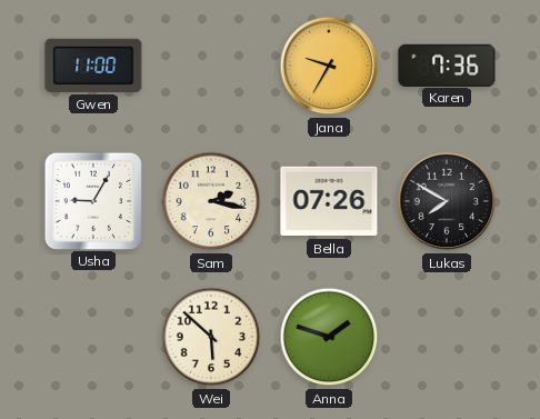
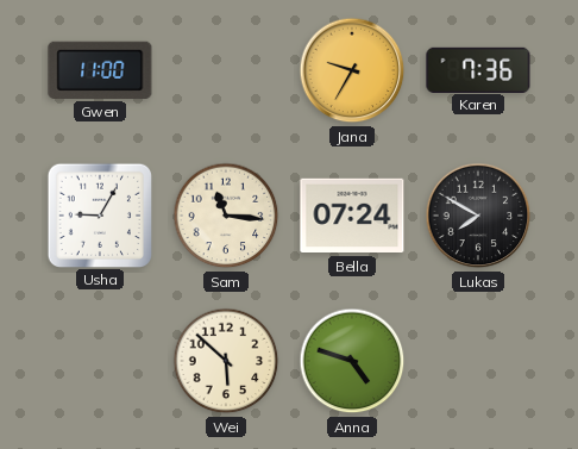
Sam: 2:17 -> 11:16 (226, 216)
Bella: 07:26 -> 07:24 (352, 216)
Anna: 1:48 -> 4:48 (352, 361)
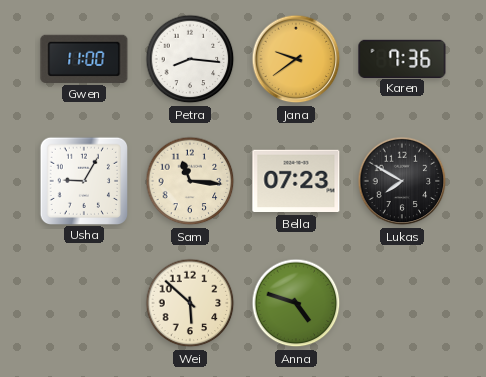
Petra: none -> 8:16 (190, 59)
Jana: 9:35 -> 9:39 (296, 59)
Bella: 07:24 -> 07:23 (296, 181)
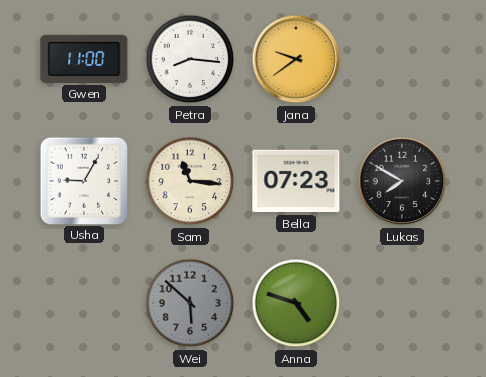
Karen: 7:36 -> none (402, 58)
Wei dial: cream -> grey (190, 303)
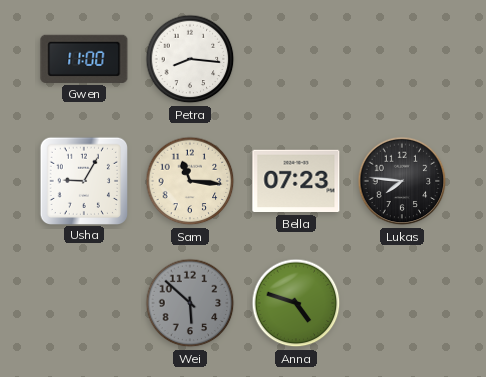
Jana: 9:39 -> none (296, 59)
Lukas: 7:50 -> 7:46 (402, 181)
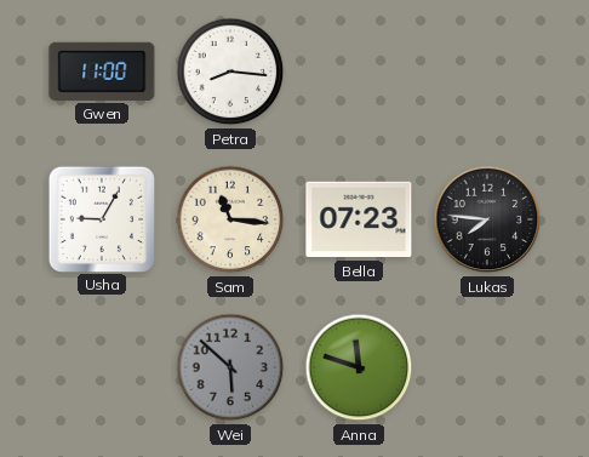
Anna: 4:48 -> 11:48 (359, 367)
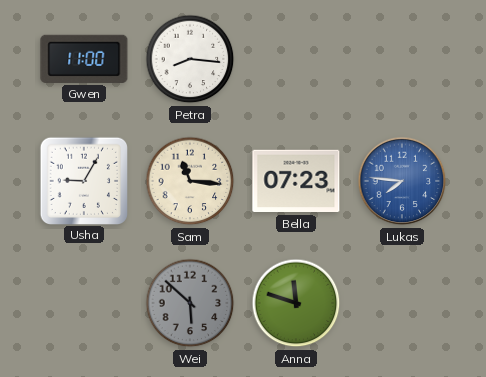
Lukas dial: black -> blue (402, 181)
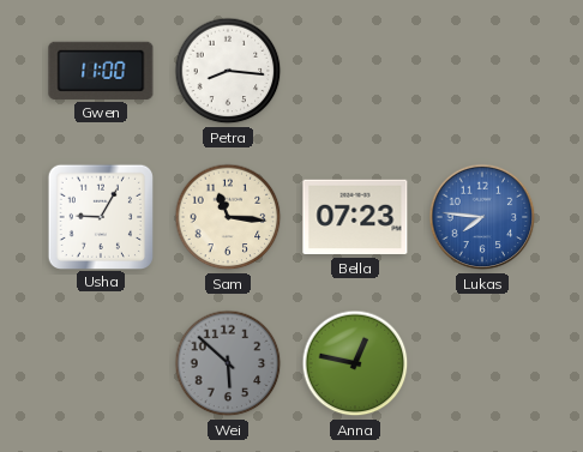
Anna: 11:48 -> 12:47 (355, 363)
